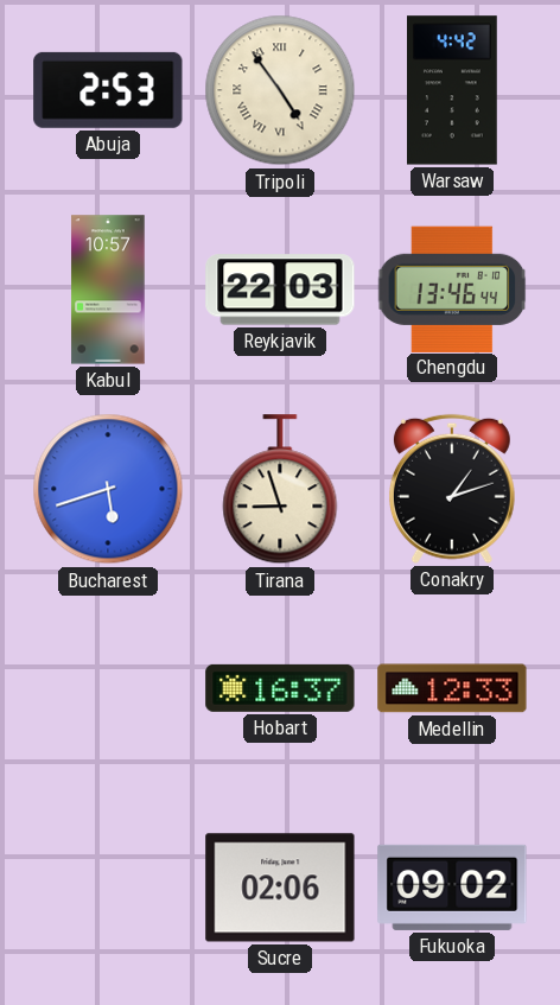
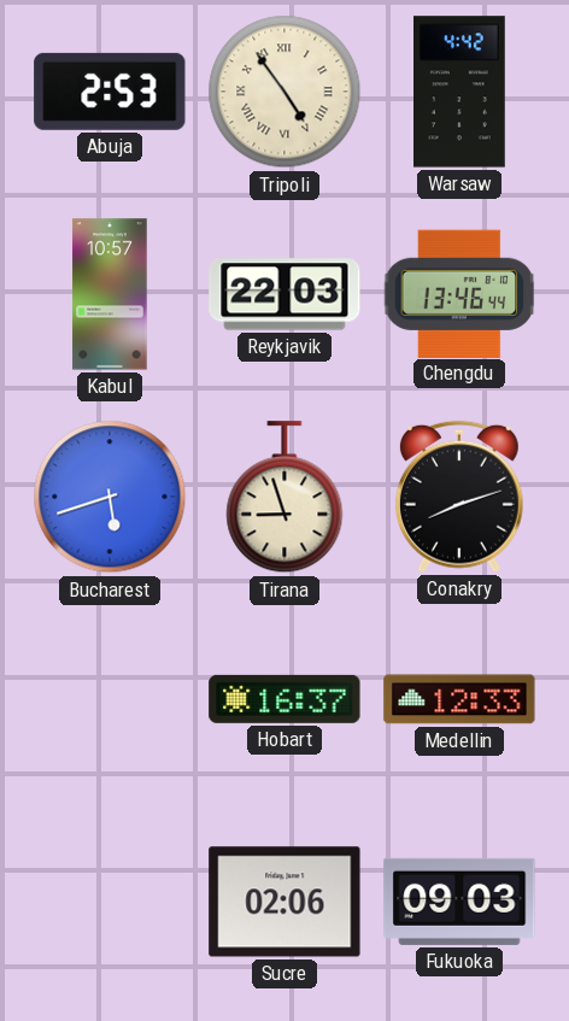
Conakry: 1:12 -> 8:12 (459, 497)
Fukuoka: 09:02 -> 09:03 (459, 902)
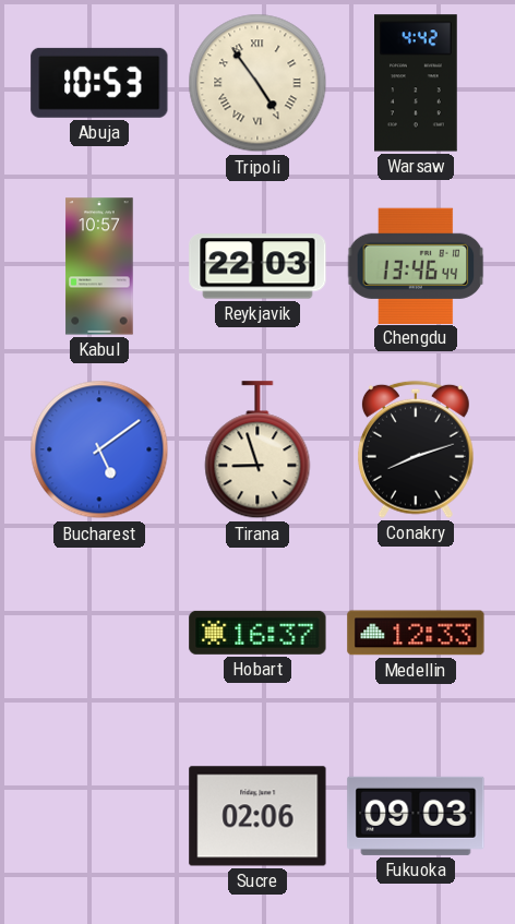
Abuja: 2:53 -> 10:53 (99, 83)
Bucharest: 5:42 -> 5:09 (99, 449)
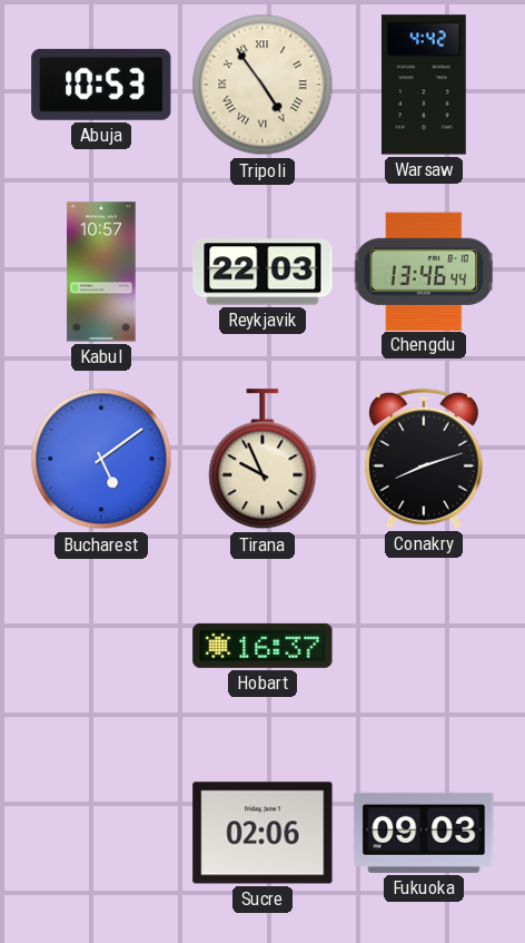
Tirana: 8:57 -> 9:56 (262, 460)
Medellin: 12:33 -> none (416, 633)
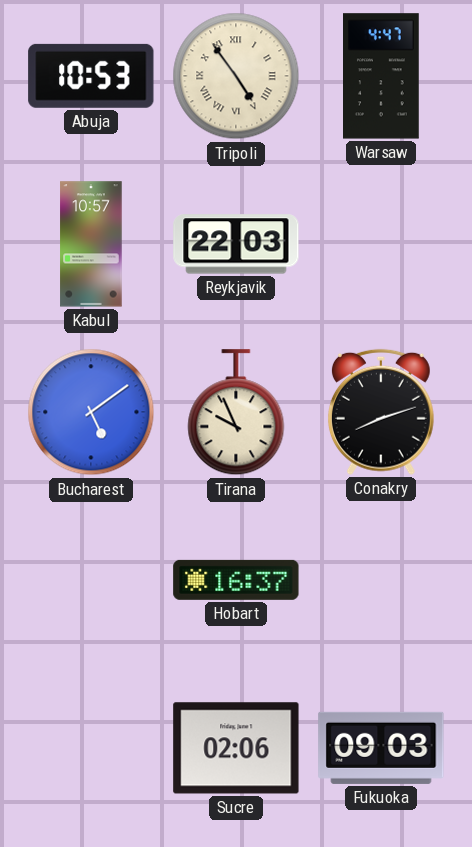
Warsaw: 4:42 -> 4:47 (382, 76)
Chengdu: 13:46 -> none (424, 271)
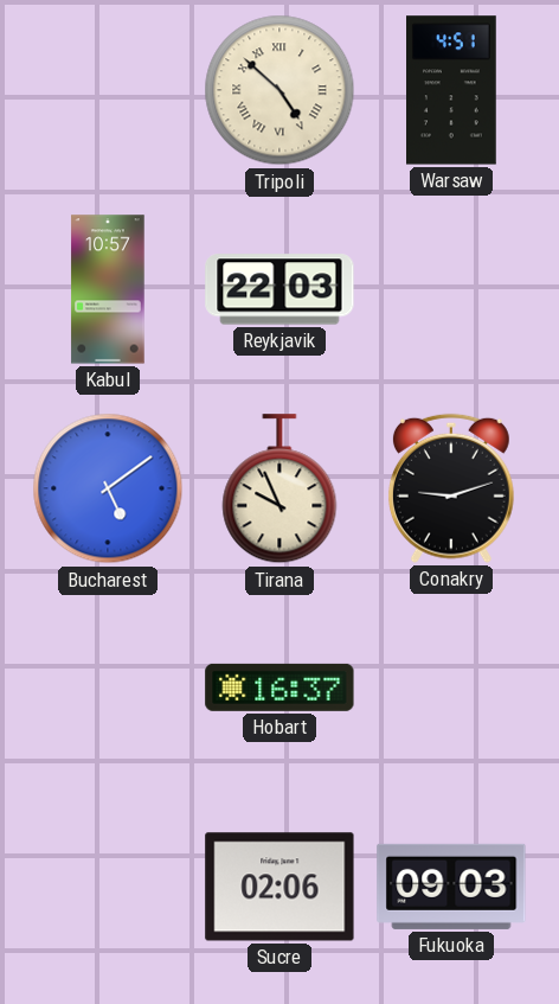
Abuja: 10:53 -> none (91, 76)
Tripoli: 4:54 -> 4:52 (279, 90)
Warsaw: 4:47 -> 4:51 (452, 90)
Conakry: 8:12 -> 9:12 (451, 488)
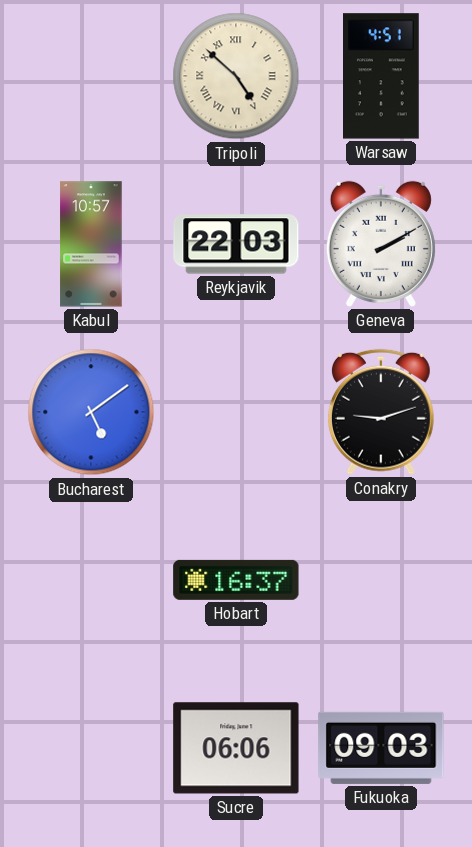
Geneva: none -> 2:10 (381, 244)
Tirana: 9:56 -> none (279, 490)
Sucre: 02:06 -> 06:06 (236, 748)
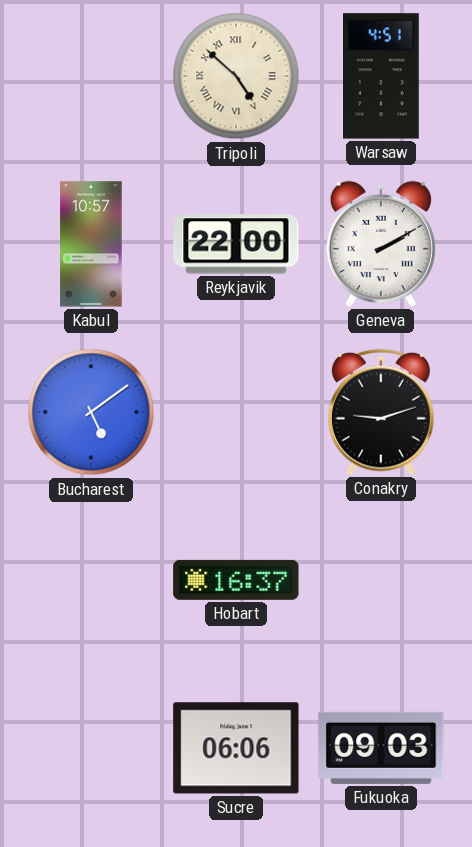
Reykjavik: 22:03 -> 22:00 (236, 244)
